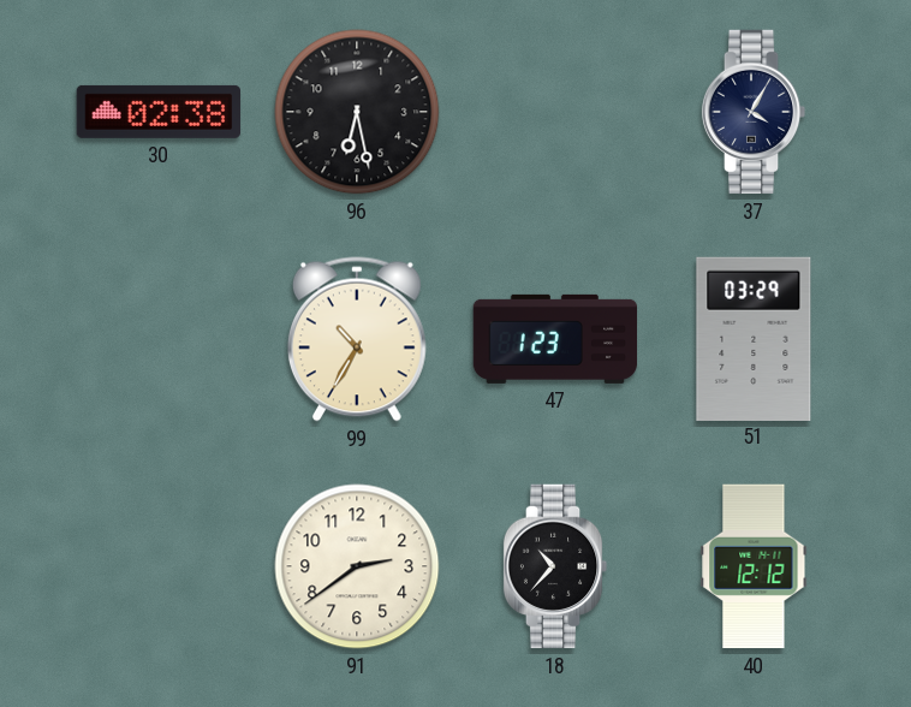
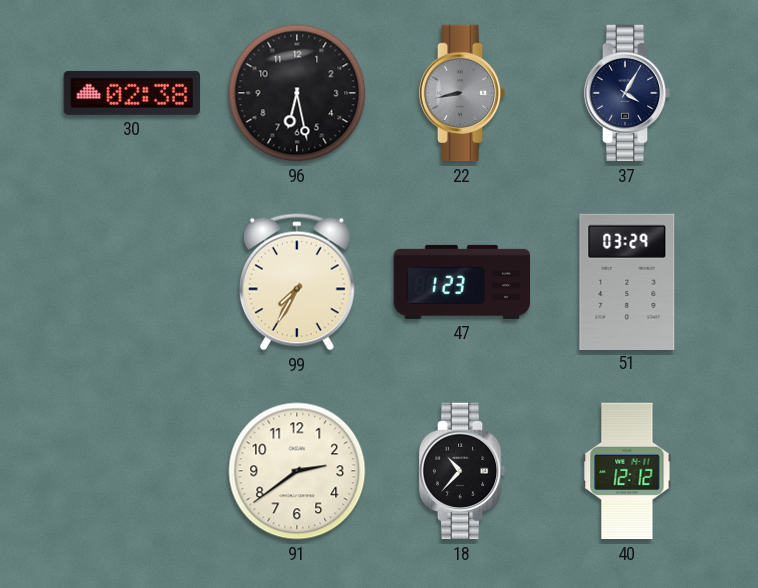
22: none -> 8:43 (462, 93)
99: 10:35 -> 7:35 (297, 282)
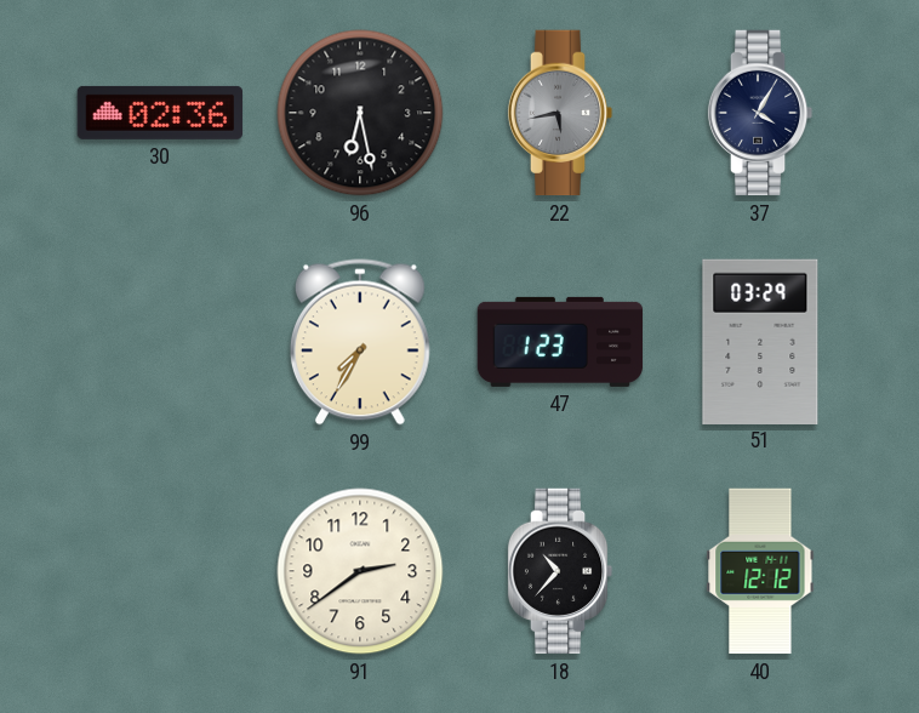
30: 02:38 -> 02:36 (160, 113)
22: 8:43 -> 5:43 (560, 113)
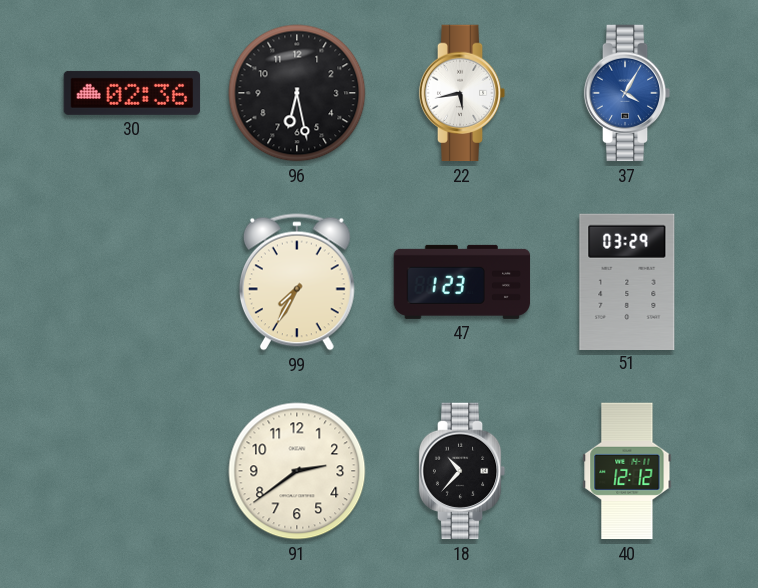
22 dial: grey -> white (462, 93)
37 dial: navy -> blue (627, 93)
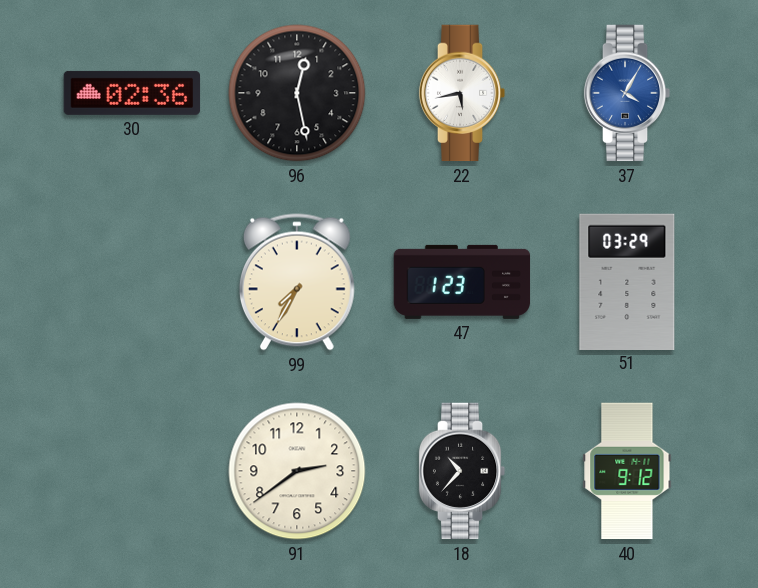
96: 6:28 -> 12:28 (297, 93)
40: 12:12 -> 9:12 (627, 471)
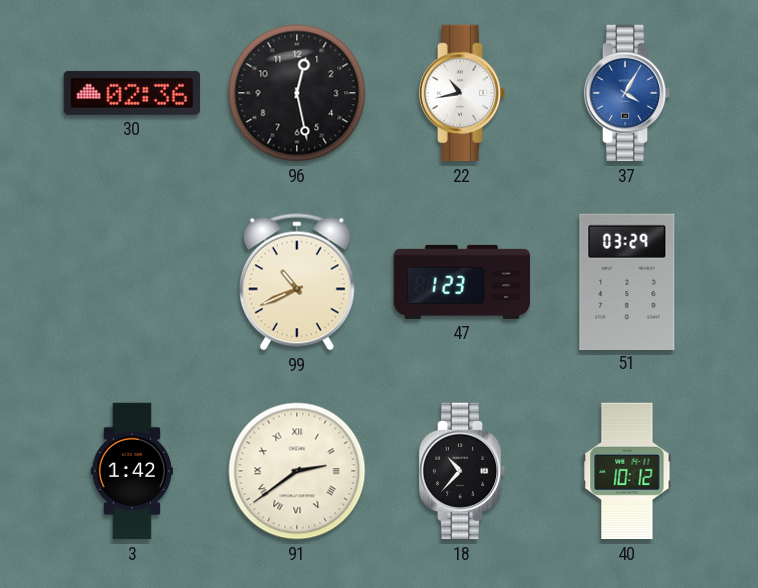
22: 5:43 -> 10:43 (462, 93)
99: 7:35 -> 10:41 (297, 282)
3: none -> 1:42 (131, 471)
91 numerals: Arabic -> Roman (297, 471)
40: 9:12 -> 10:12 (627, 471)
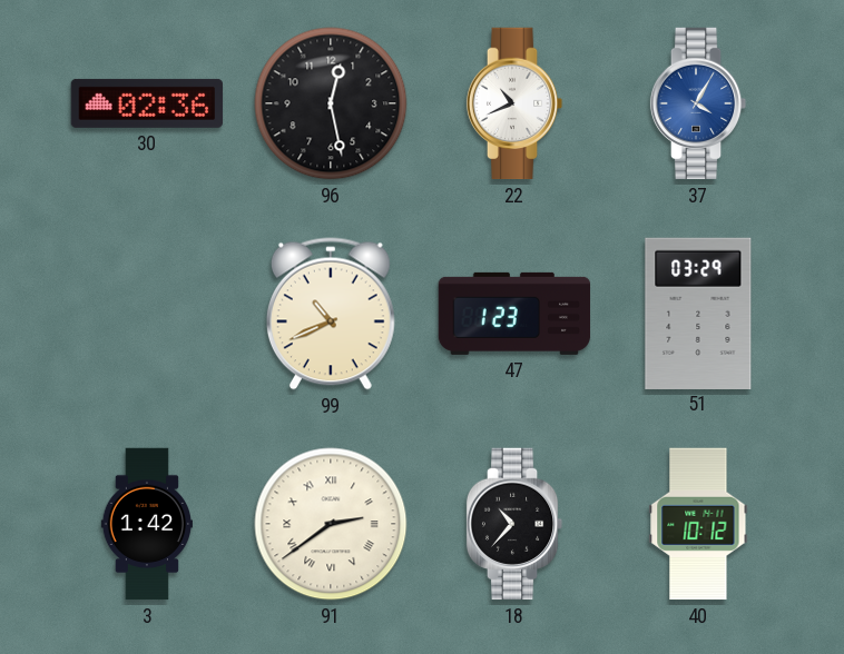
22: 10:43 -> 10:41 (514, 103)
